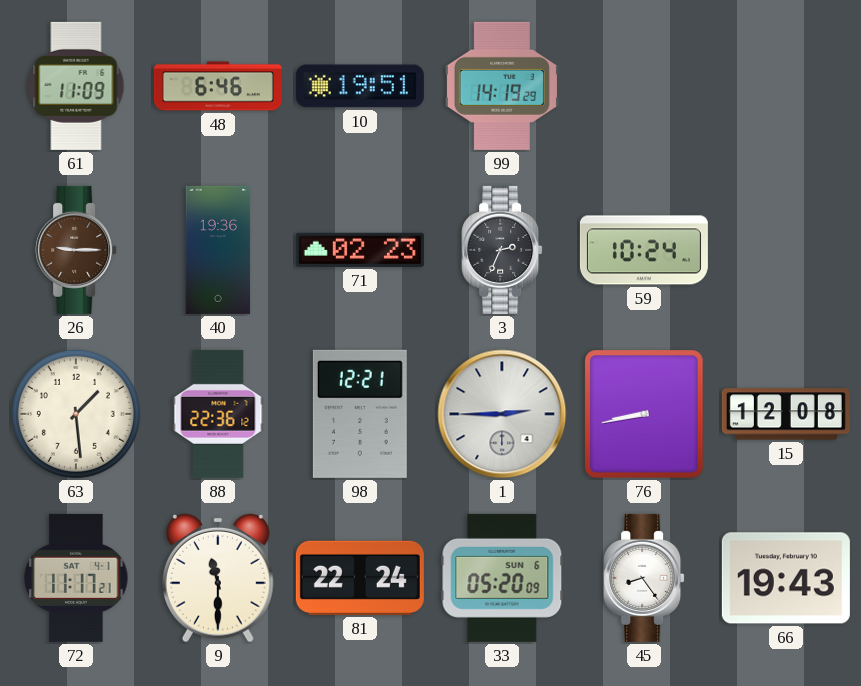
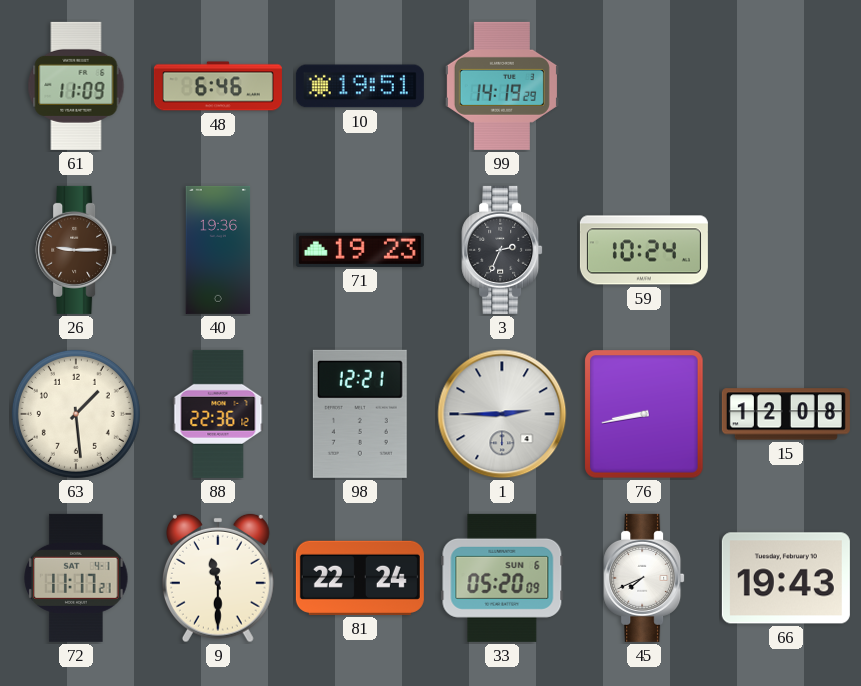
71: 02:23 -> 19:23 (360, 250)
45: 8:24 -> 7:41 (644, 578)
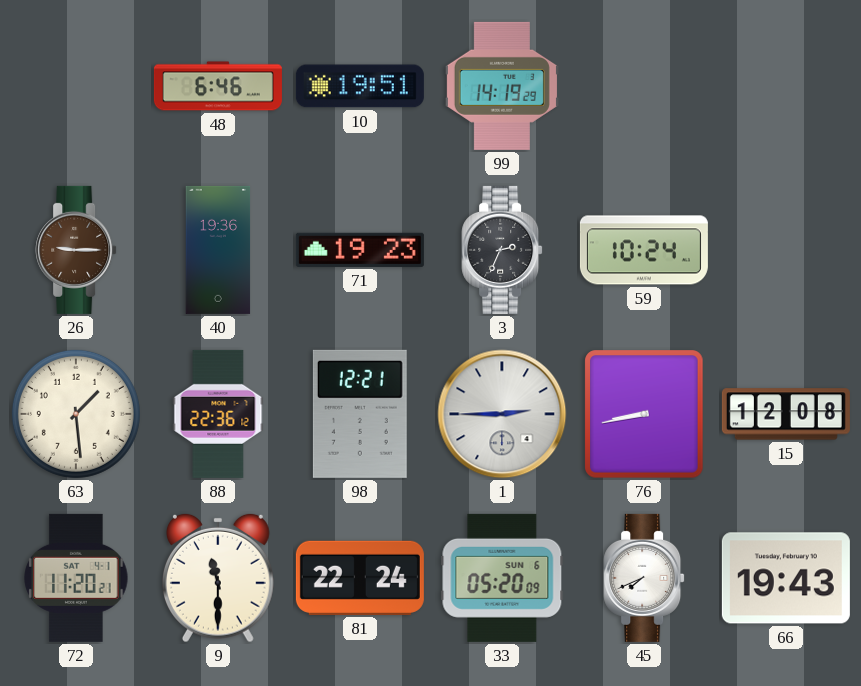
61: 11:09 -> none (76, 86)
72: 11:17 -> 11:20 (76, 578)
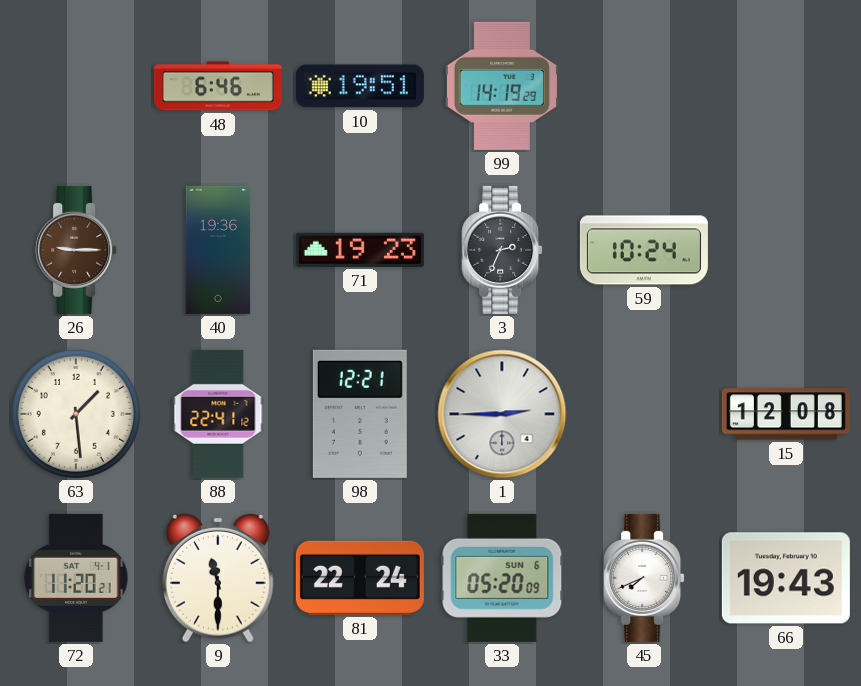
88: 22:36 -> 22:41 (218, 414)
76: 8:43 -> none (644, 414)
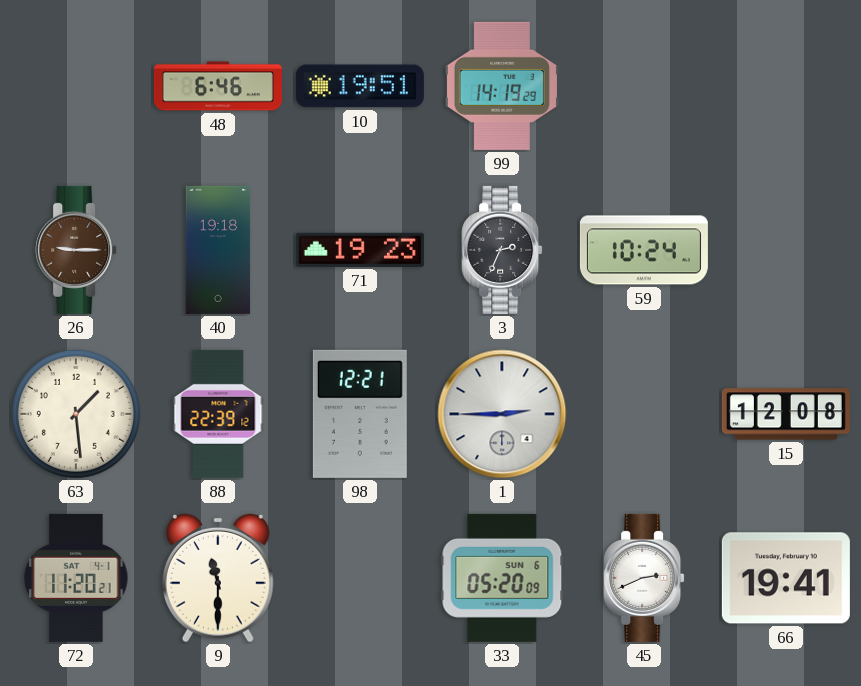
40: 19:36 -> 19:18 (218, 250)
88: 22:41 -> 22:39 (218, 414)
81: 22:24 -> none (360, 578)
45: 7:41 -> 2:41 (644, 578)
66: 19:43 -> 19:41 (786, 578)
